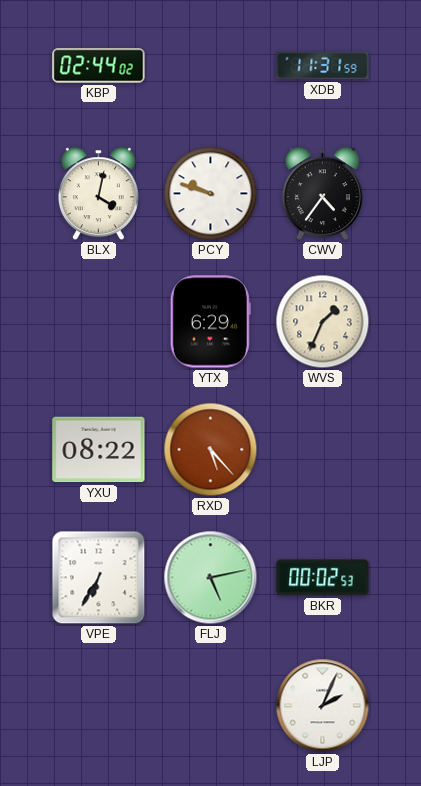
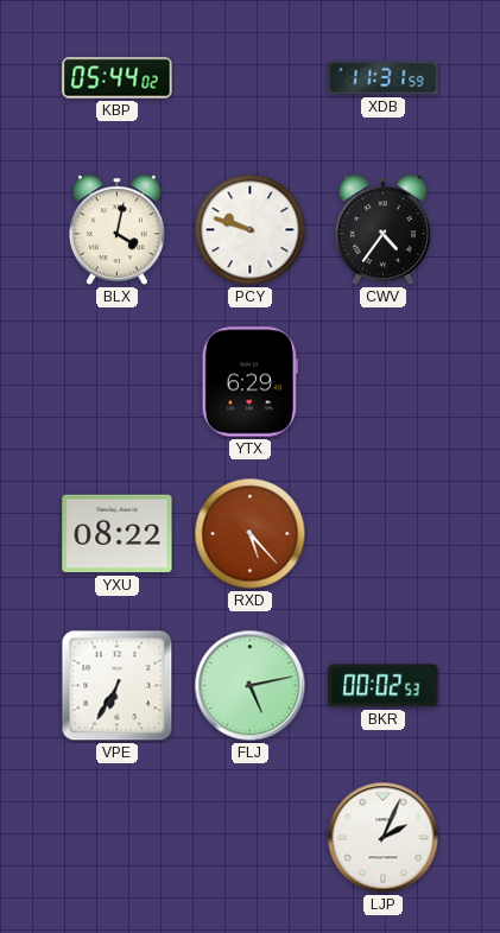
KBP: 02:44 -> 05:44 (118, 78)
WVS: 1:34 -> none (323, 322)
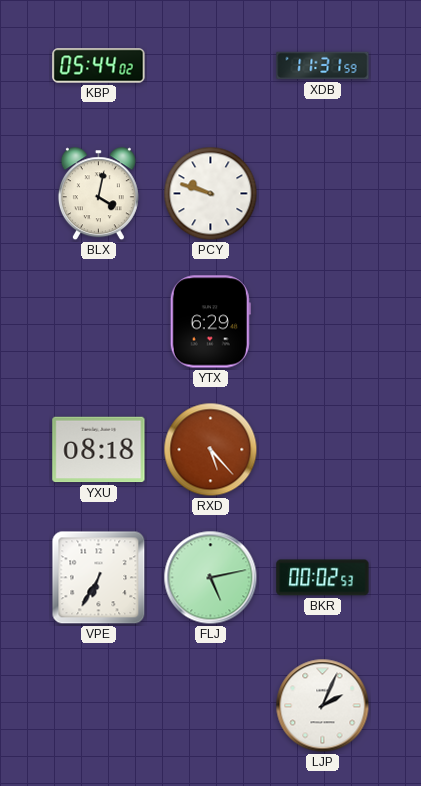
CWV: 4:36 -> none (382, 230)
YXU: 08:22 -> 08:18 (99, 450)
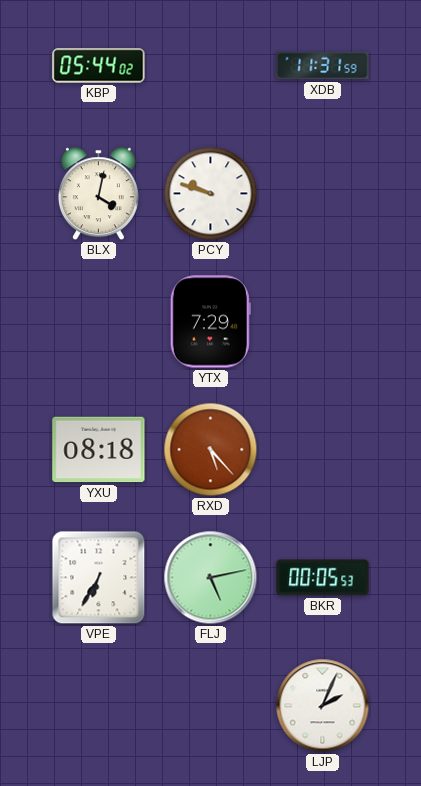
YTX: 6:29 -> 7:29 (210, 322)
BKR: 00:02 -> 00:05 (323, 578)
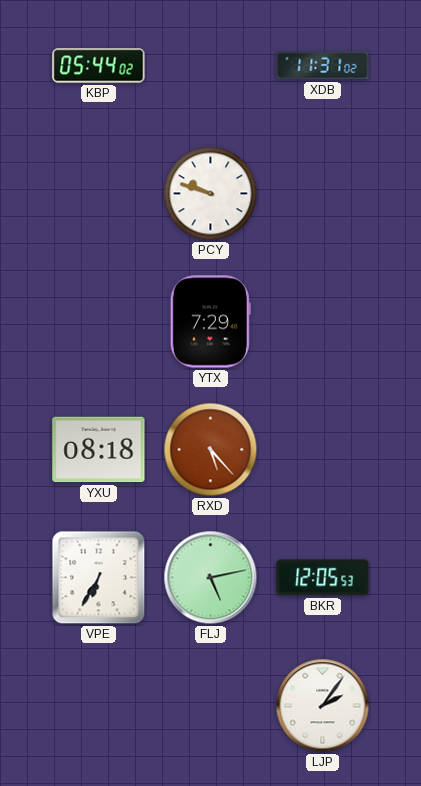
XDB: 11:31:59 -> 11:31:02 (323, 66)
BLX: 4:02 -> none (98, 194)
BKR: 00:05 -> 12:05 (323, 578)
LJP: 2:04 -> 2:06 (323, 706)
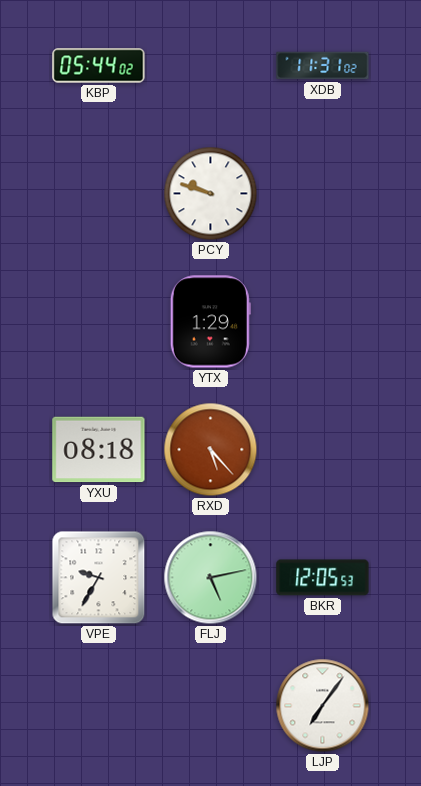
YTX: 7:29 -> 1:29 (210, 322)
VPE: 6:35 -> 9:35 (99, 578)
LJP: 2:06 -> 7:06 (323, 706)
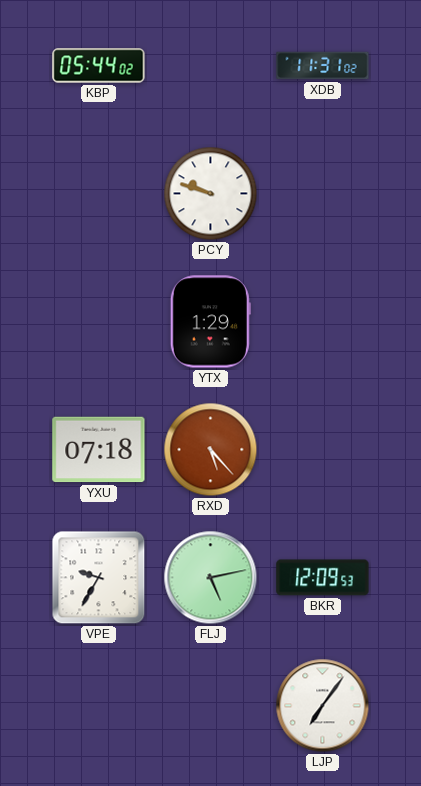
YXU: 08:18 -> 07:18 (99, 450)
BKR: 12:05 -> 12:09 (323, 578)
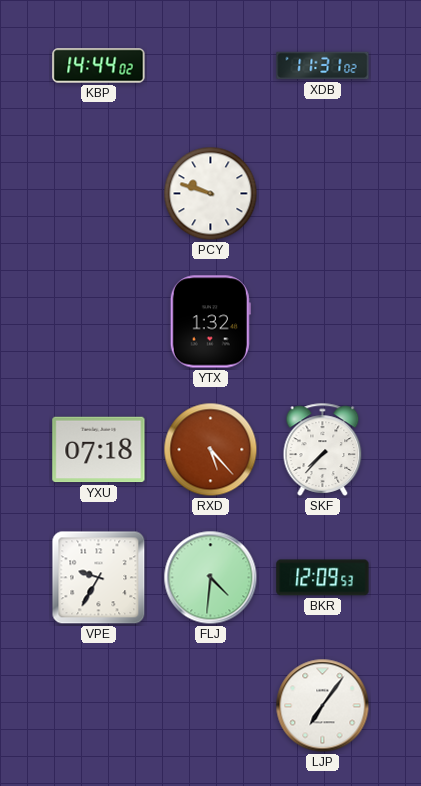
KBP: 05:44 -> 14:44 (99, 66)
YTX: 1:29 -> 1:32 (210, 322)
SKF: none -> 7:37 (323, 449)
FLJ: 5:13 -> 4:31 (211, 578)
